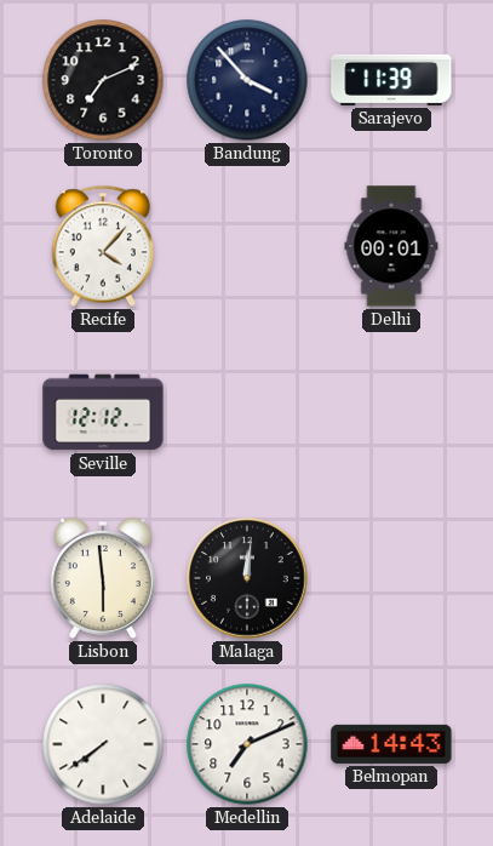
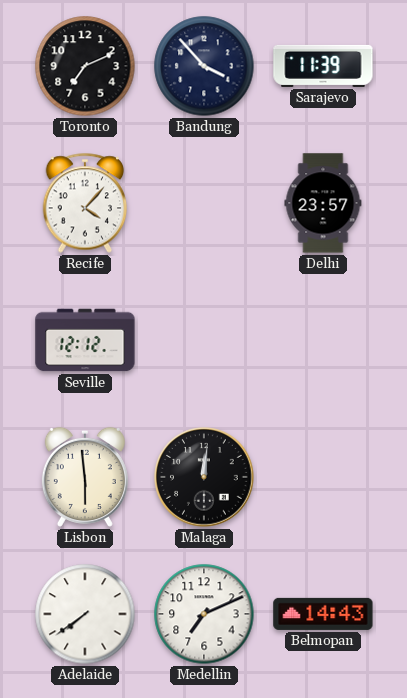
Delhi: 00:01 -> 23:57 (323, 203)
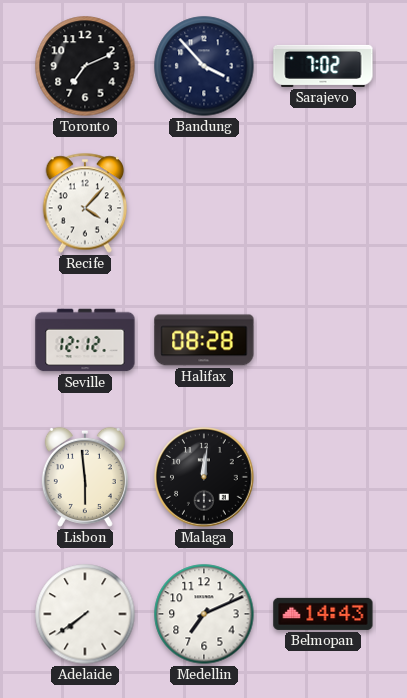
Sarajevo: 11:39 -> 7:02 (323, 66)
Delhi: 23:57 -> none (323, 203)
Halifax: none -> 08:28 (204, 340)
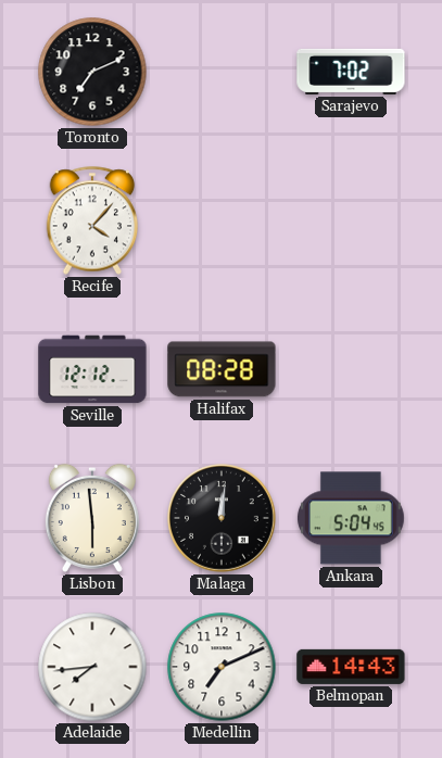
Bandung: 3:53 -> none (204, 66)
Ankara: none -> 5:04 (352, 518)
Adelaide: 7:39 -> 7:44 (92, 667)
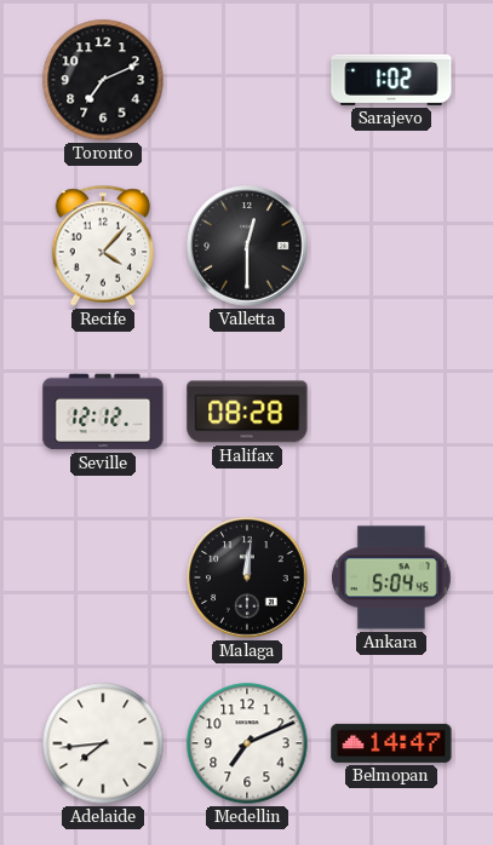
Sarajevo: 7:02 -> 1:02 (391, 80)
Valletta: none -> 12:30 (247, 246)
Lisbon: 5:59 -> none (92, 518)
Belmopan: 14:43 -> 14:47 (391, 743)
